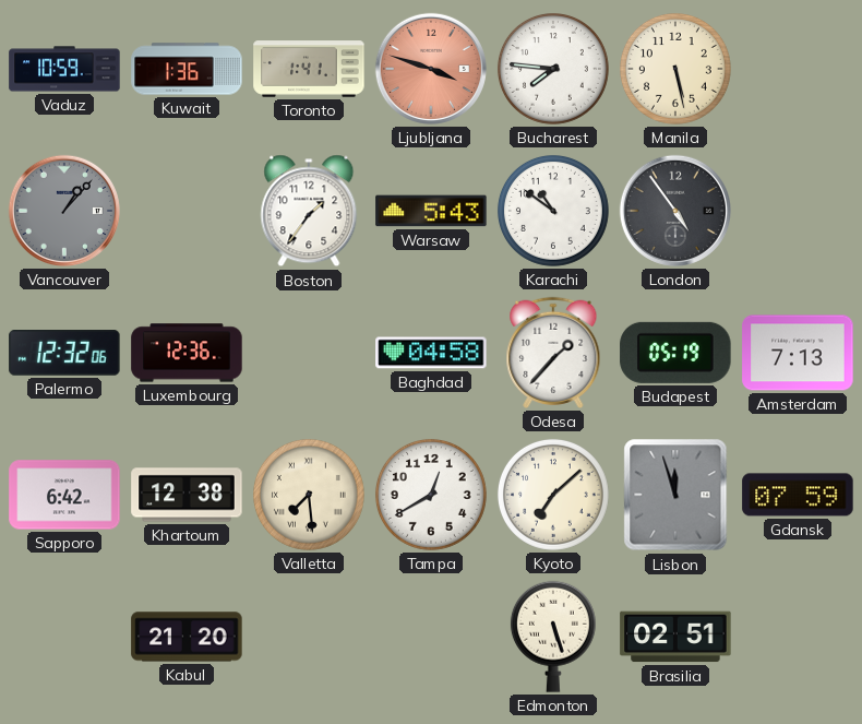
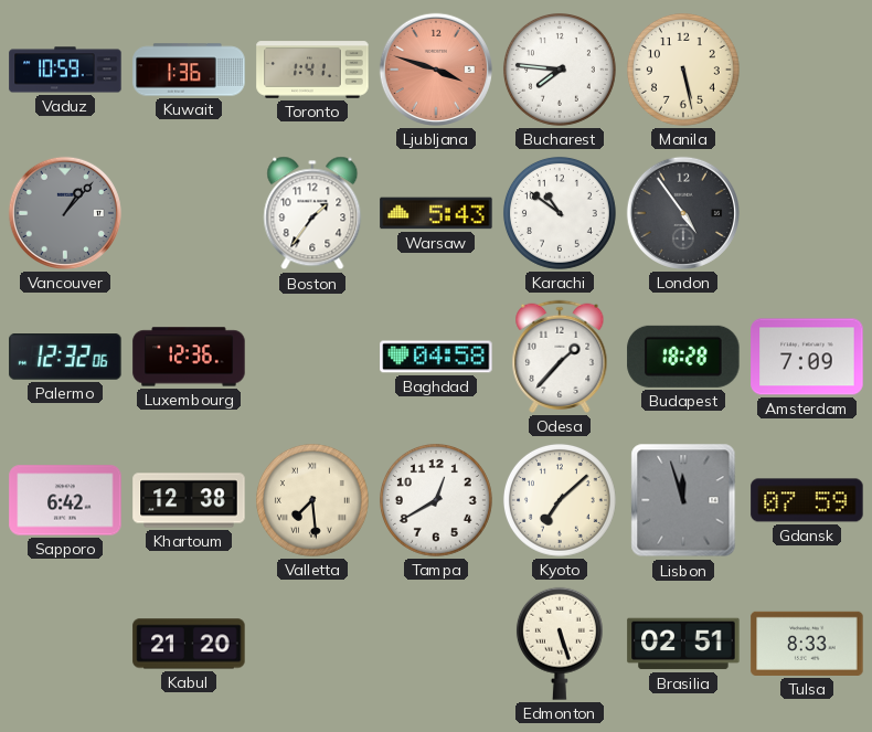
Budapest: 05:19 -> 18:28 (683, 357)
Amsterdam: 7:13 -> 7:09 (807, 357)
Tulsa: none -> 8:33 (807, 644)
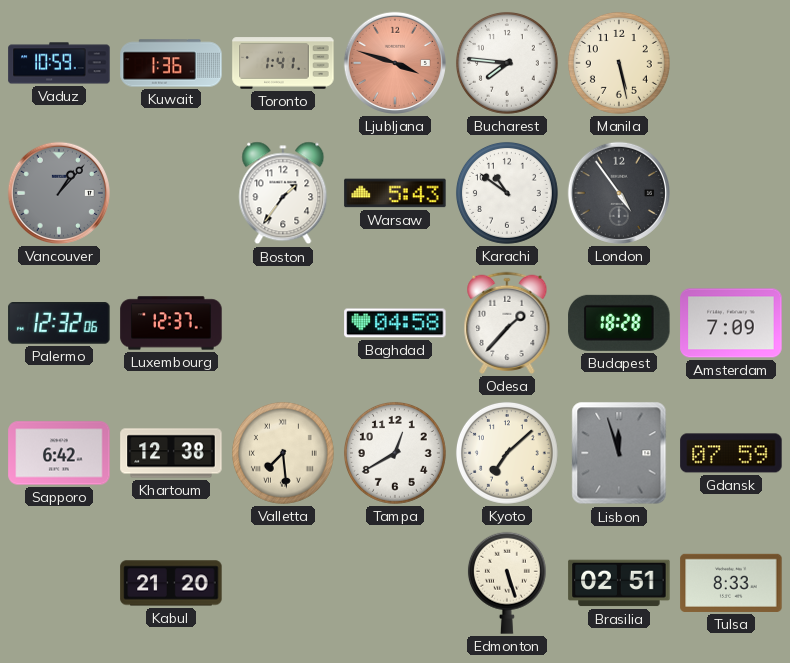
Luxembourg: 12:36 -> 12:37 (171, 323)
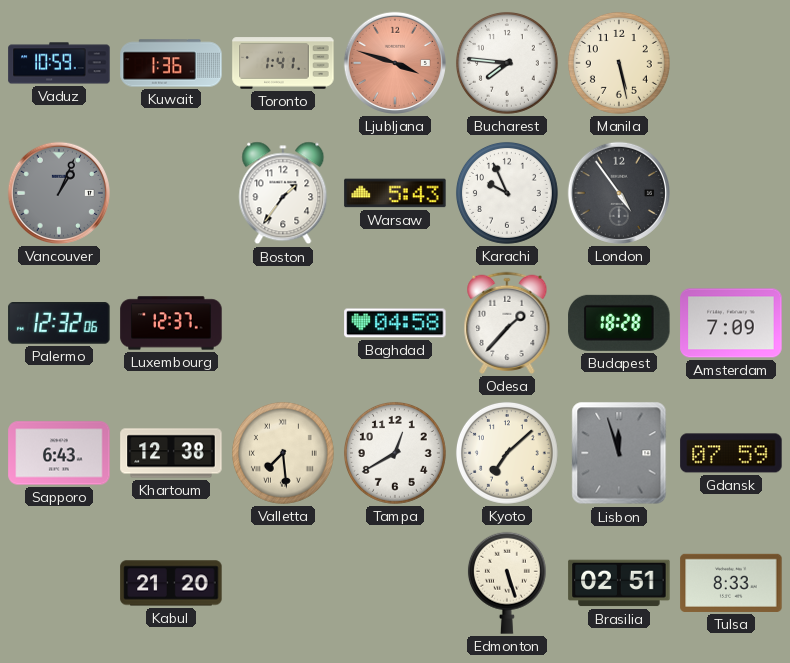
Vancouver: 1:07 -> 1:04 (59, 193)
Karachi: 10:51 -> 9:56 (507, 193)
Sapporo: 6:42 -> 6:43 (59, 453)
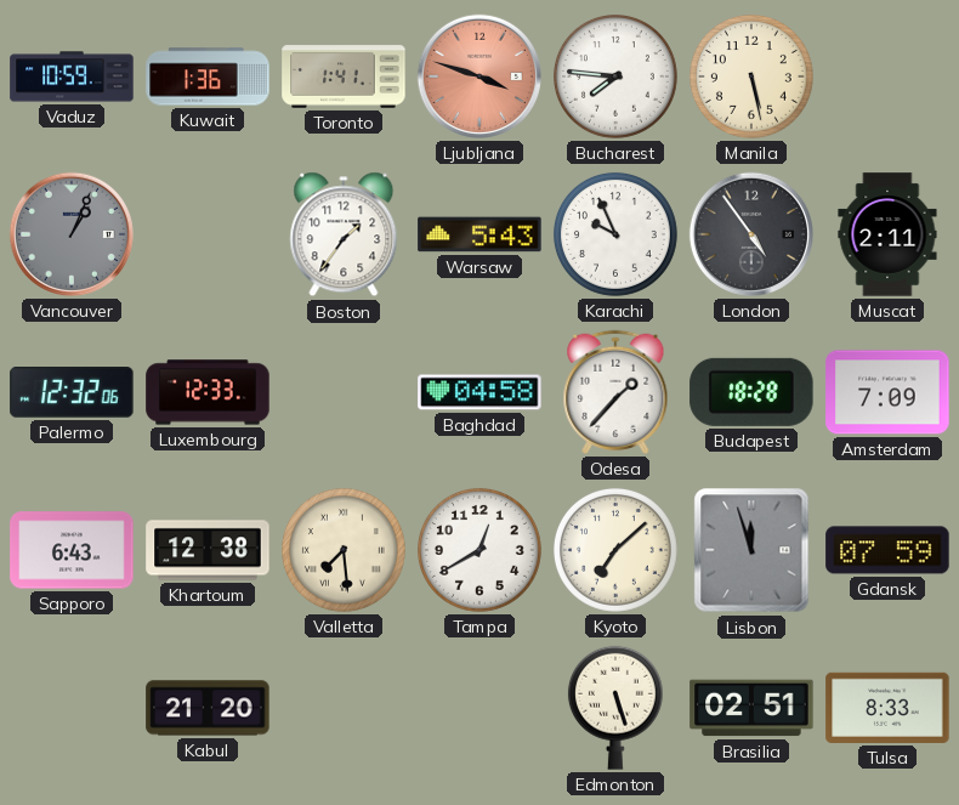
Muscat: none -> 2:11 (887, 234)
Luxembourg: 12:37 -> 12:33 (208, 392)
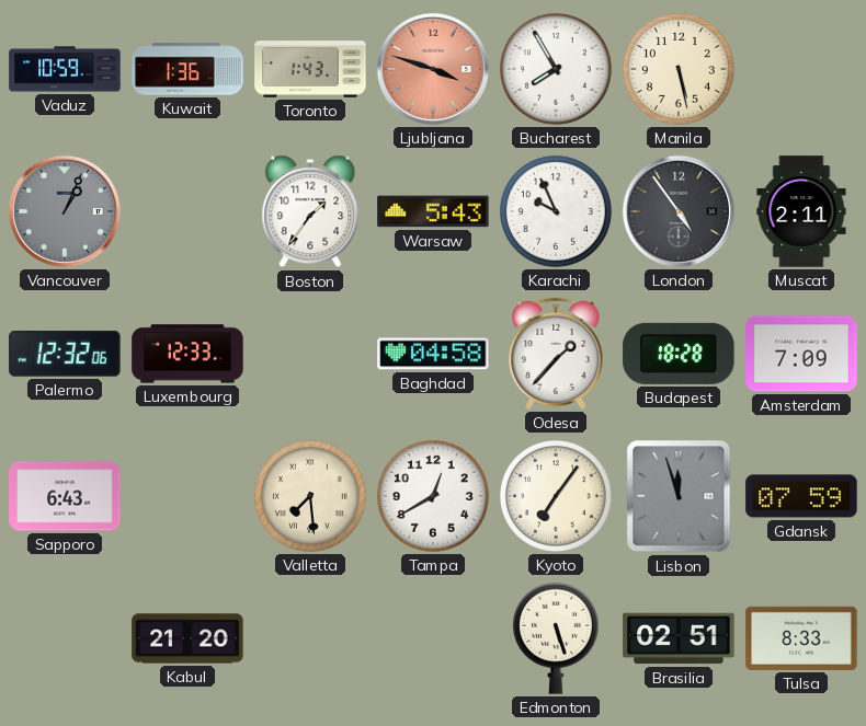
Toronto: 1:41 -> 1:43 (310, 69)
Bucharest: 7:46 -> 7:55 (556, 69)
Khartoum: 12:38 -> none (208, 550)
Kyoto: 7:08 -> 7:06 (556, 496)
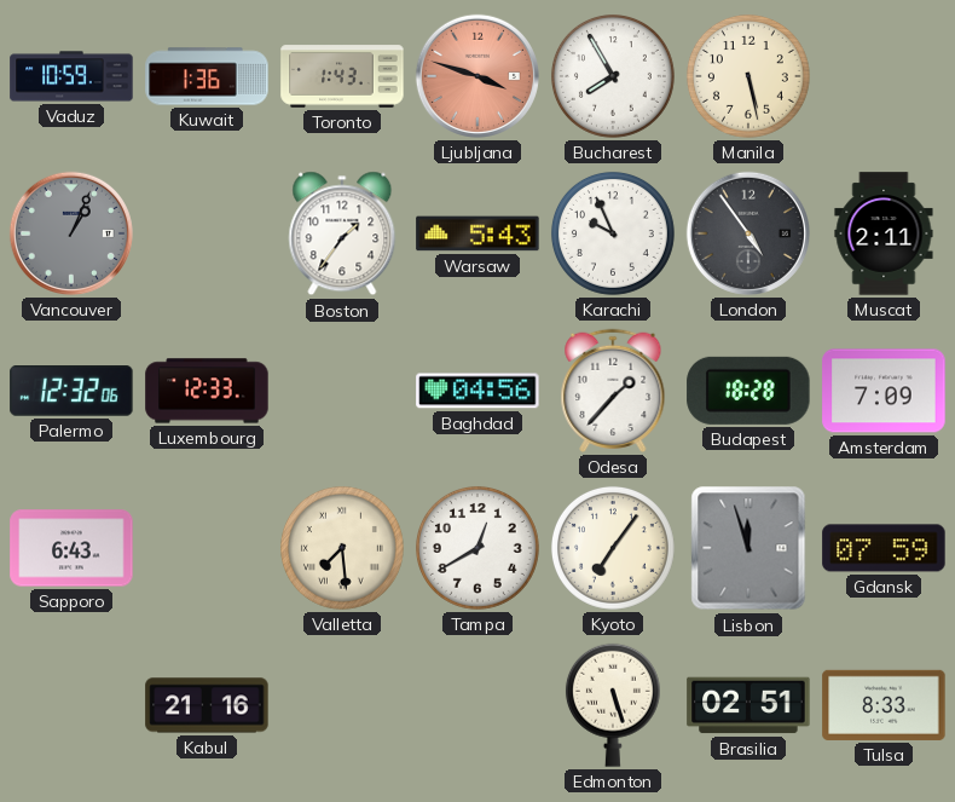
Baghdad: 04:58 -> 04:56 (477, 391)
Kabul: 21:20 -> 21:16 (207, 705)
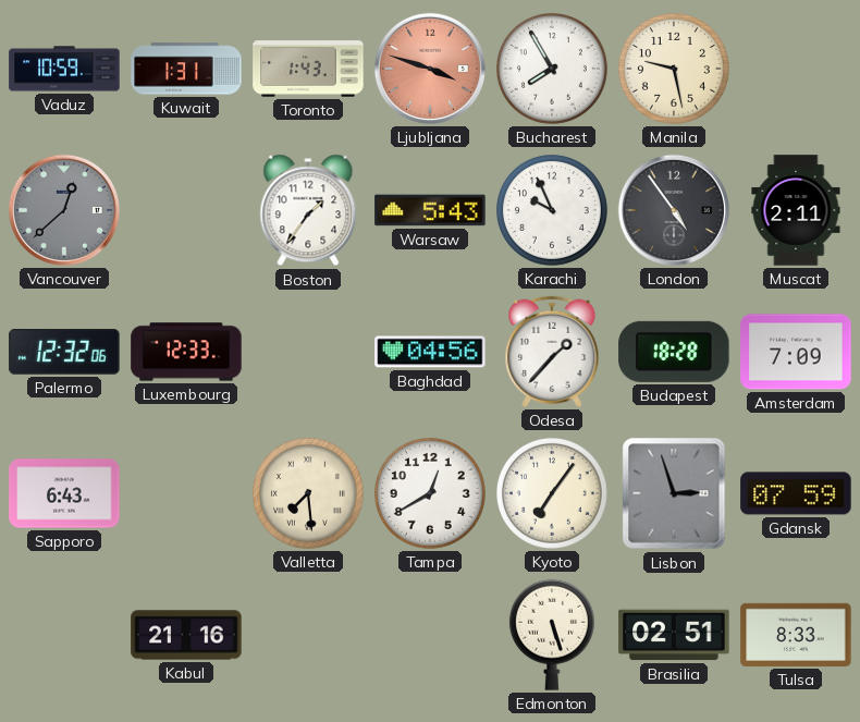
Kuwait: 1:36 -> 1:31 (186, 69)
Manila: 5:28 -> 9:28 (674, 69)
Vancouver: 1:04 -> 12:38 (64, 210)
Lisbon: 11:57 -> 2:57 (674, 493)
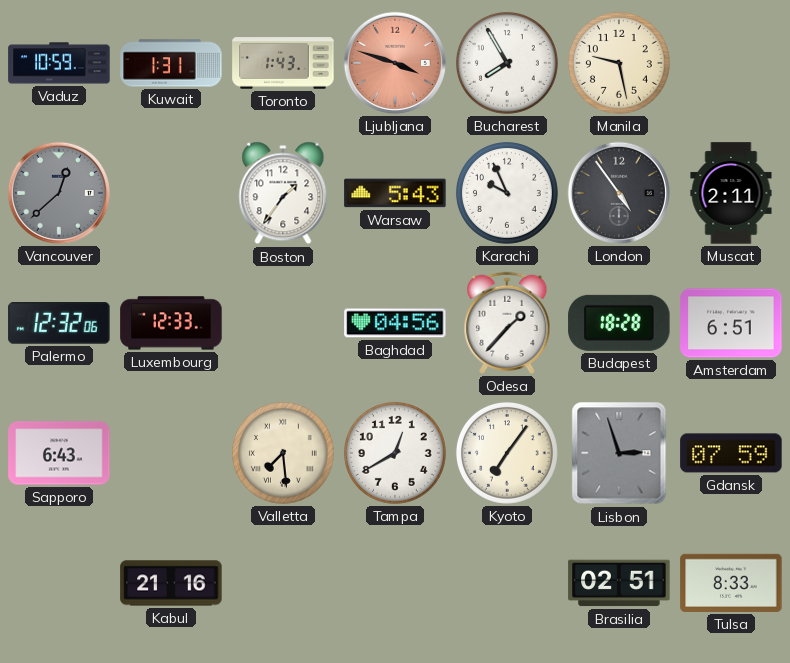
Amsterdam: 7:09 -> 6:51 (731, 323)
Edmonton: 5:27 -> none (552, 635)
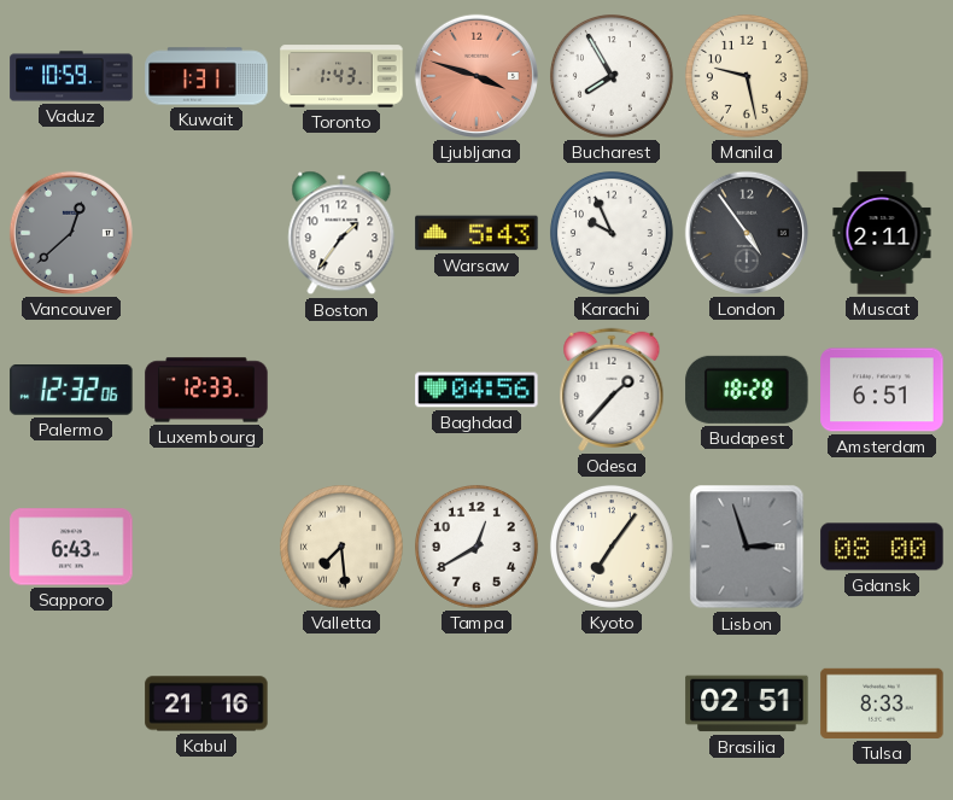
Gdansk: 07:59 -> 08:00 (882, 547)
